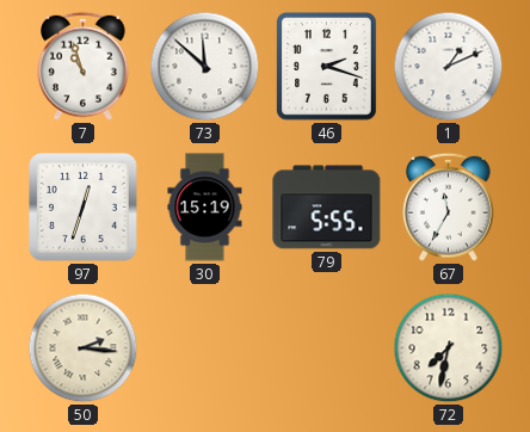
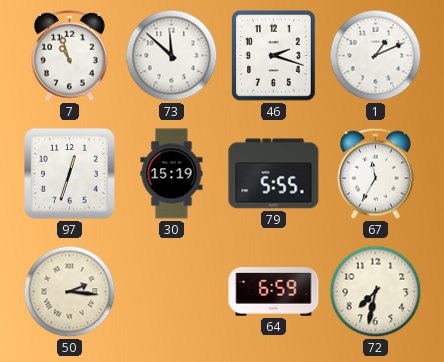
64: none -> 6:59 (274, 292)
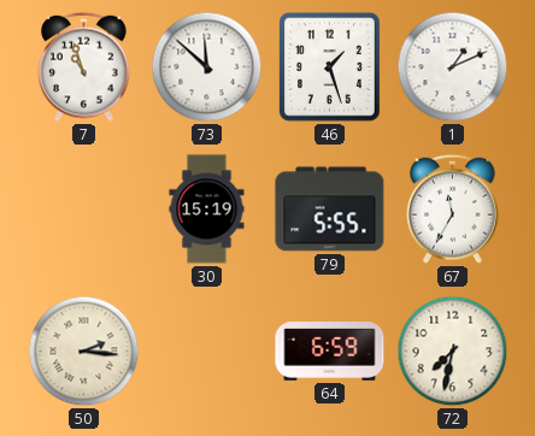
46: 2:18 -> 1:27 (330, 67)
97: 12:33 -> none (70, 174)
